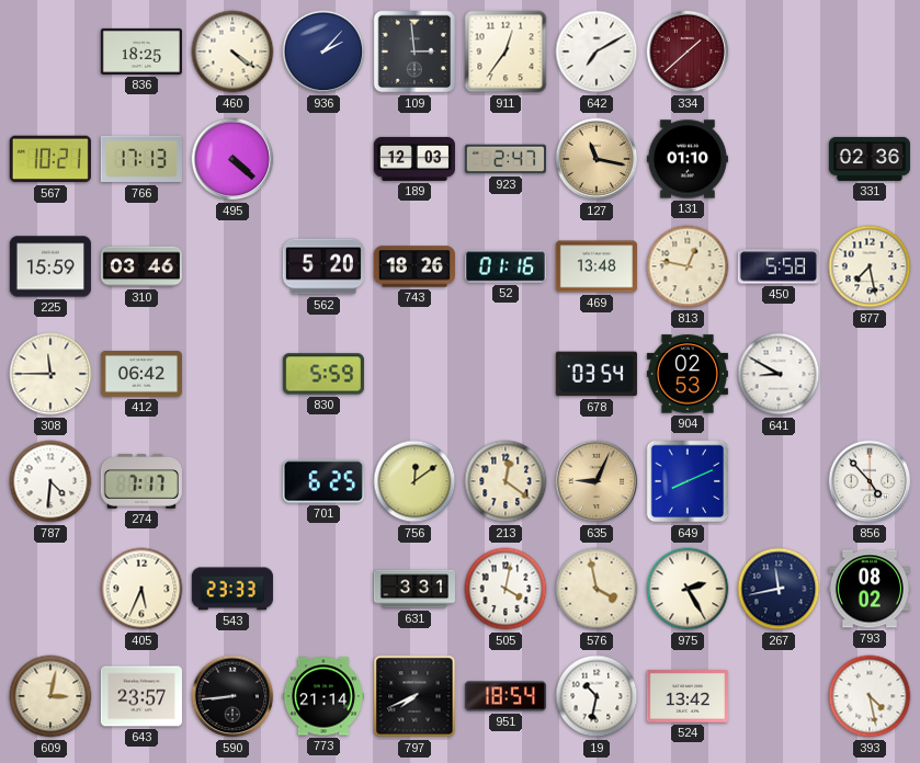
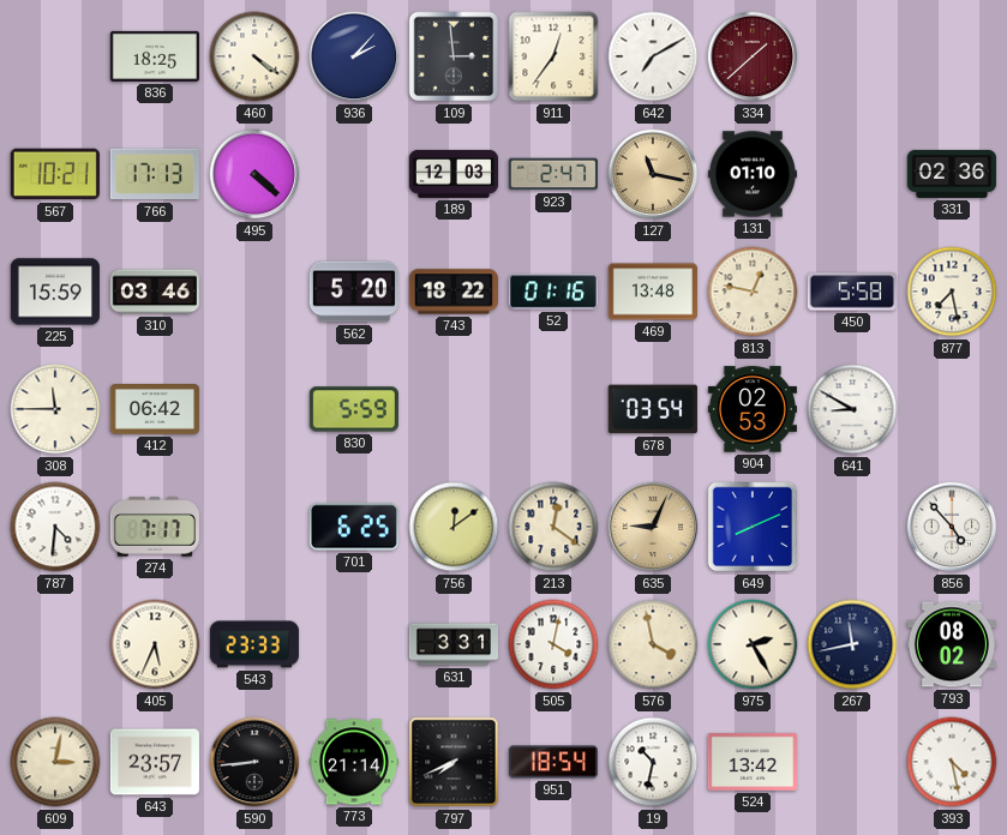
743: 18:26 -> 18:22 (454, 292)
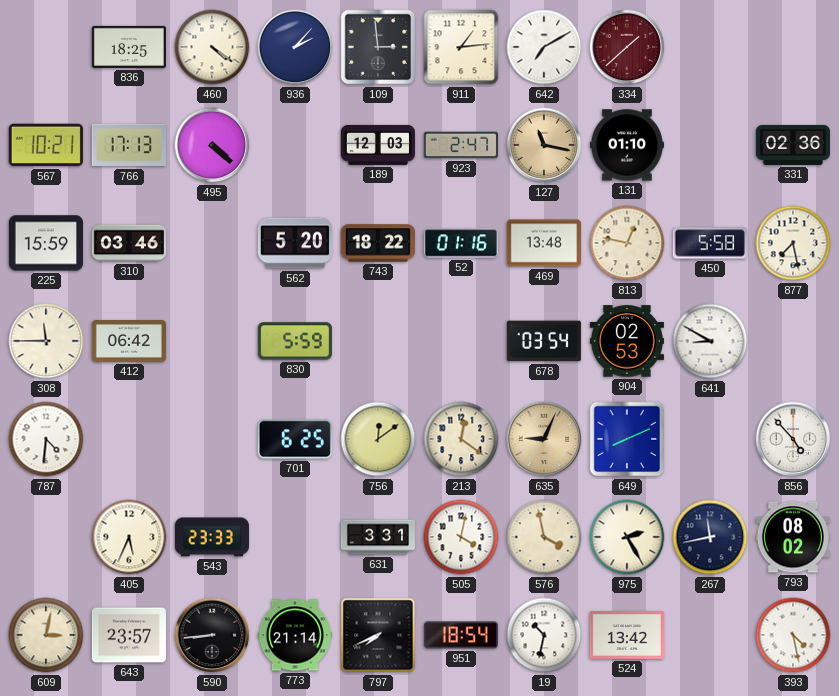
911: 12:36 -> 1:14 (461, 47)
274: 7:17 -> none (155, 527)
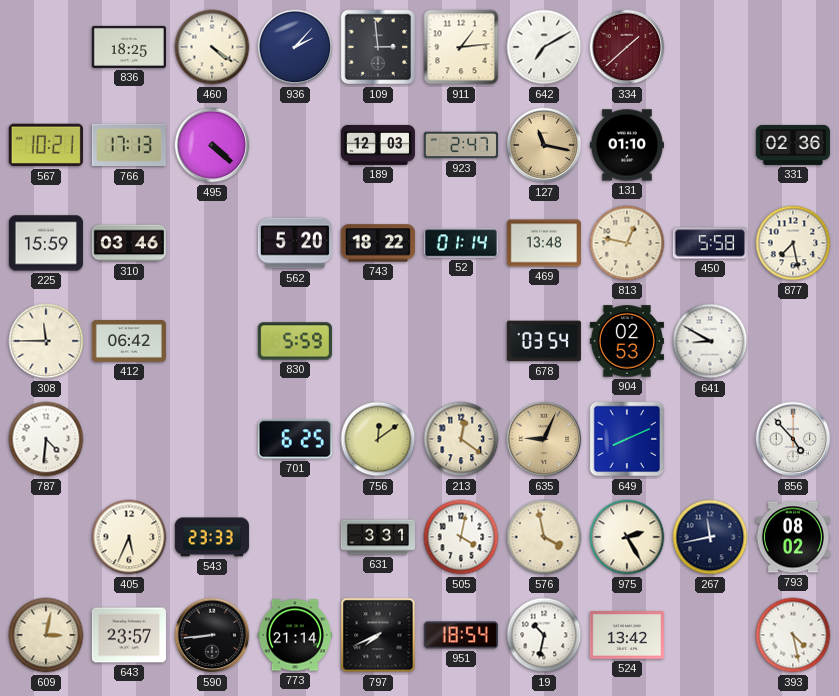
52: 01:16 -> 01:14 (461, 243)
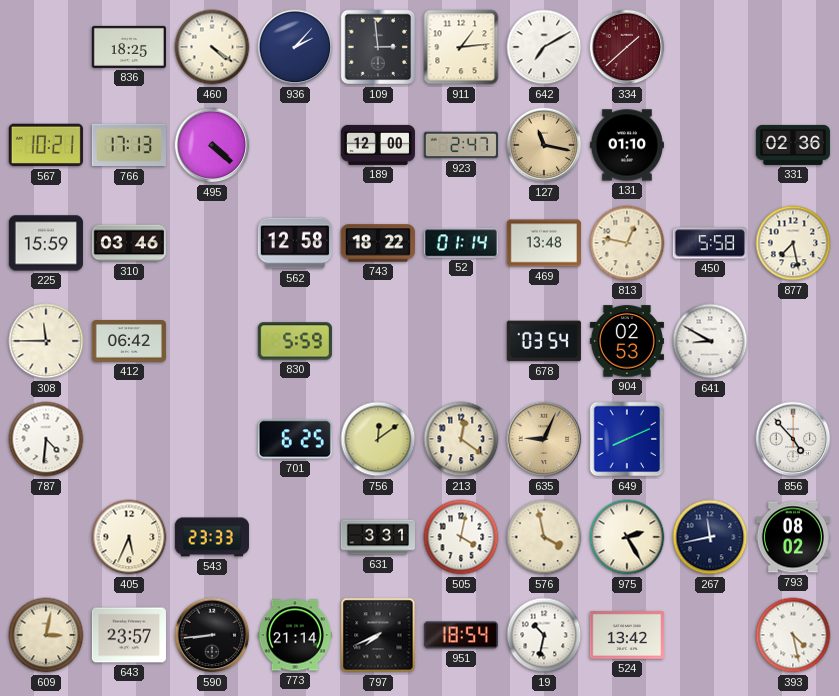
189: 12:03 -> 12:00 (378, 145)
562: 5:20 -> 12:58 (295, 243)
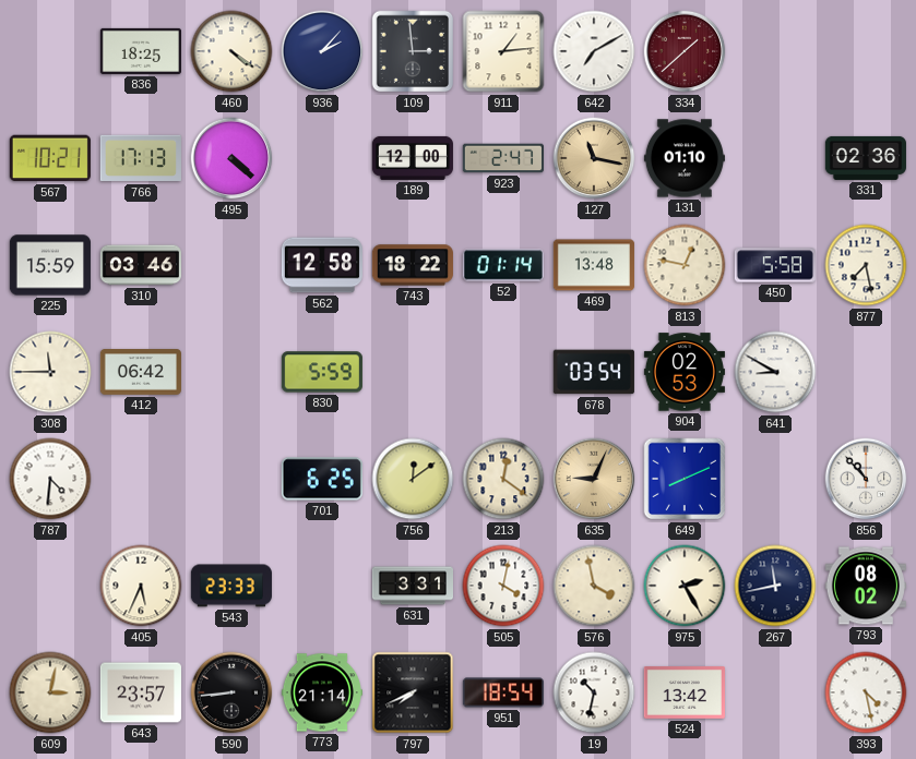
856: 4:53 -> 10:53 (866, 479)
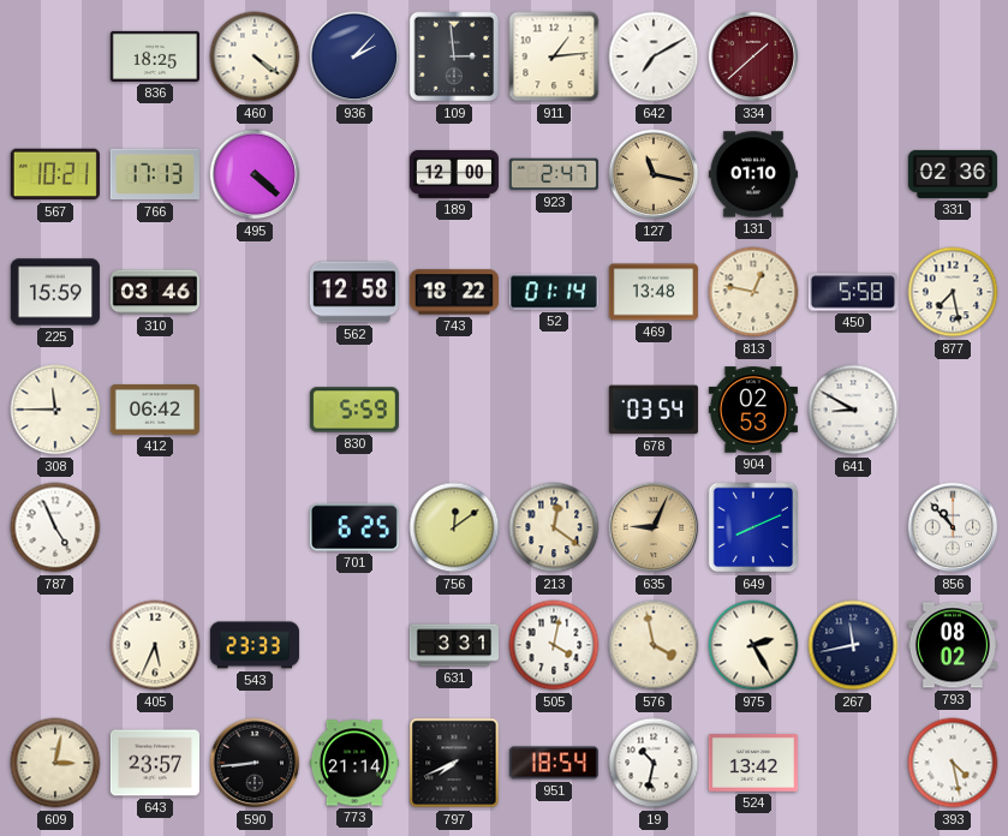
787: 4:31 -> 4:56 (55, 527)
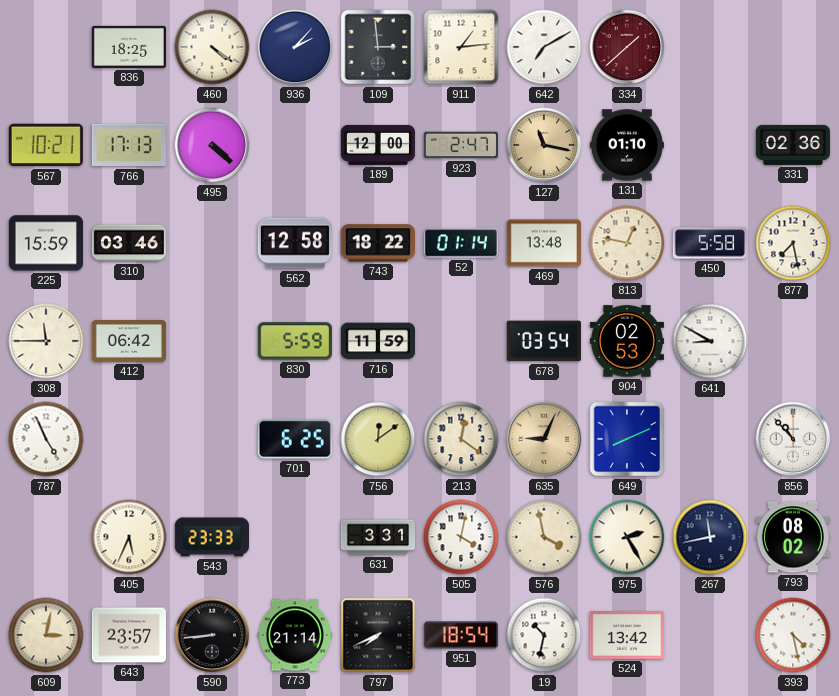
716: none -> 11:59 (377, 341)
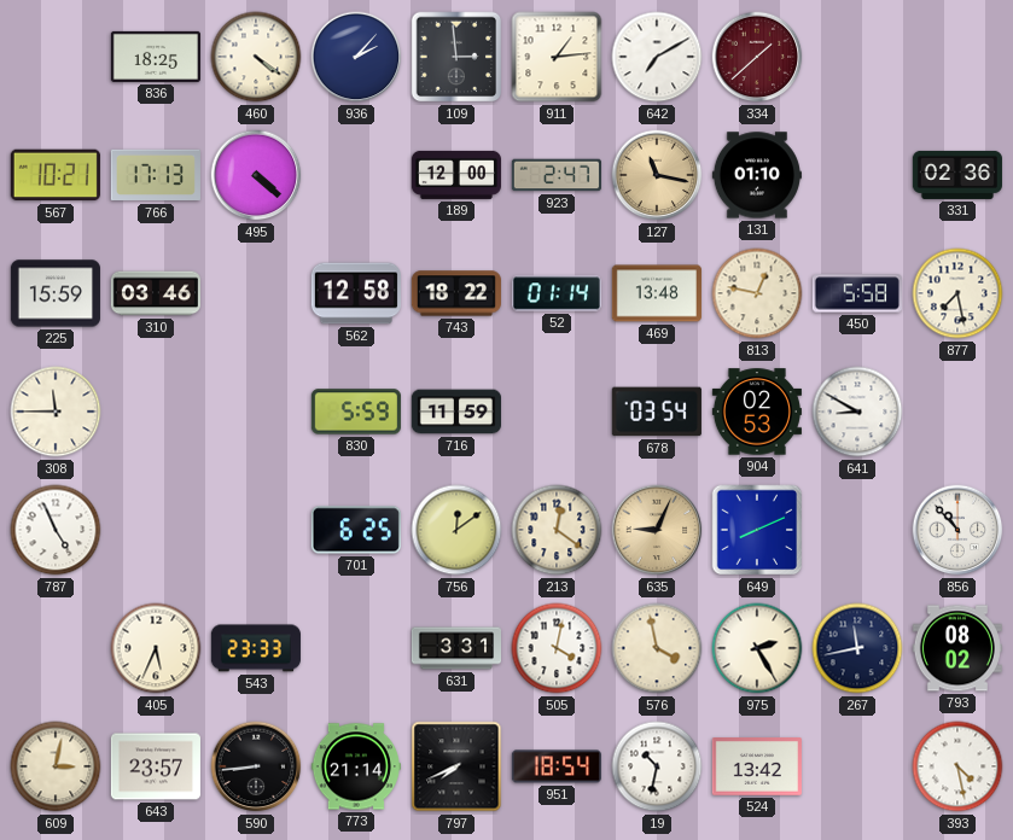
412: 06:42 -> none (129, 342)
